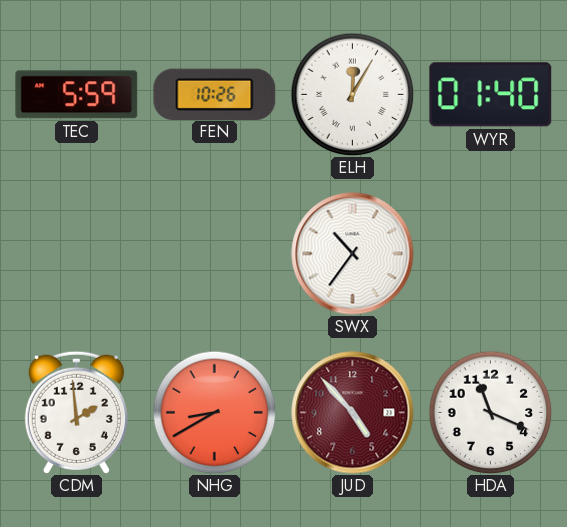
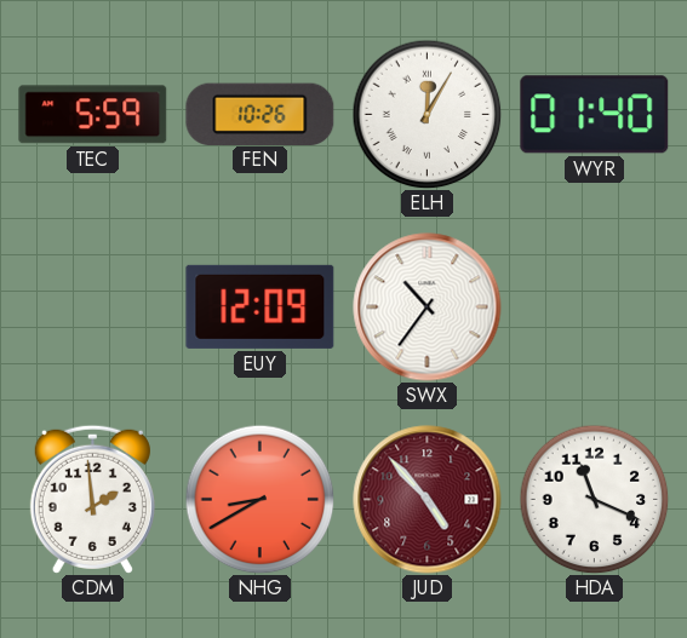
EUY: none -> 12:09 (261, 306)
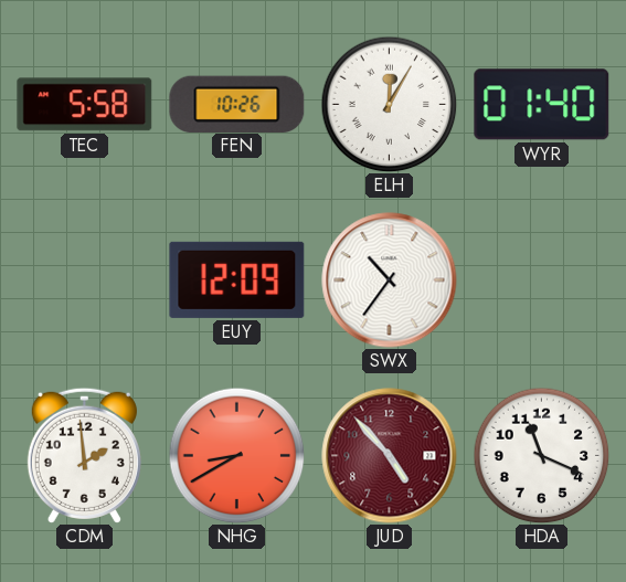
TEC: 5:59 -> 5:58 (85, 105)
